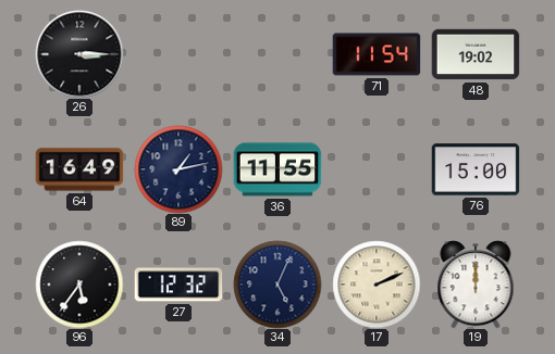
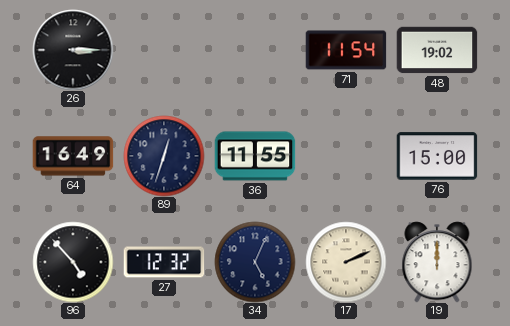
89: 1:13 -> 12:33 (164, 156)
96: 5:36 -> 4:53 (73, 262)
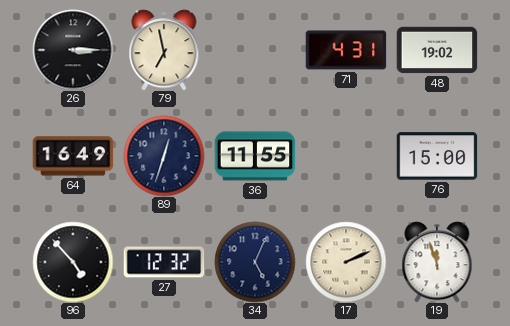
79: none -> 6:58 (164, 50)
71: 11:54 -> 4:31 (346, 50)
19: 12:00 -> 11:57 (437, 262)
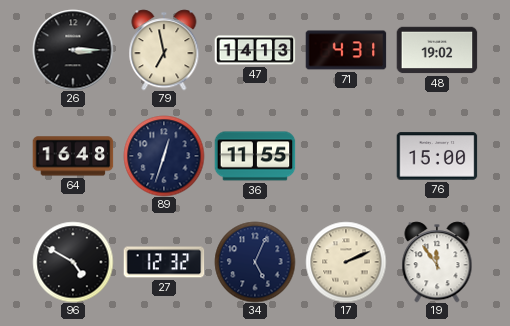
47: none -> 14:13 (255, 50)
64: 16:49 -> 16:48 (73, 156)
96: 4:53 -> 4:50 (73, 262)
19: 11:57 -> 11:54 (437, 262)
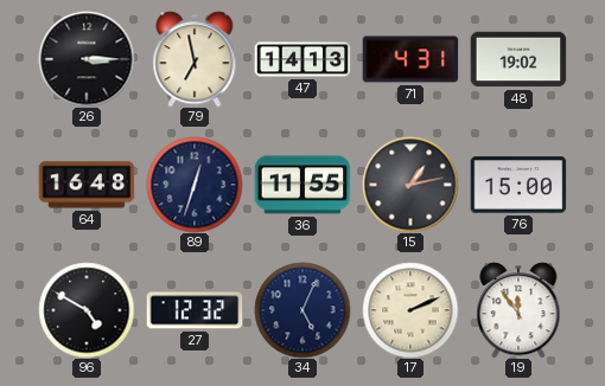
15: none -> 1:13 (410, 185)
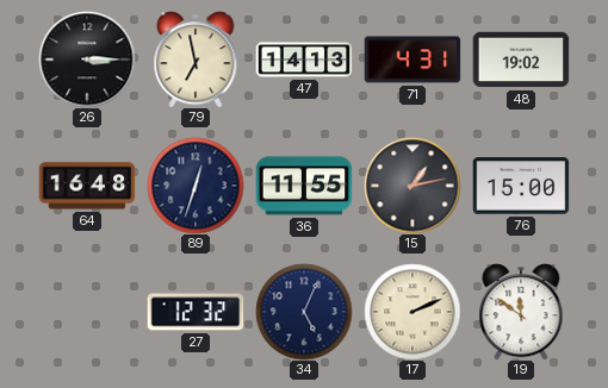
96: 4:50 -> none (87, 310)
19: 11:54 -> 11:51 (521, 312)
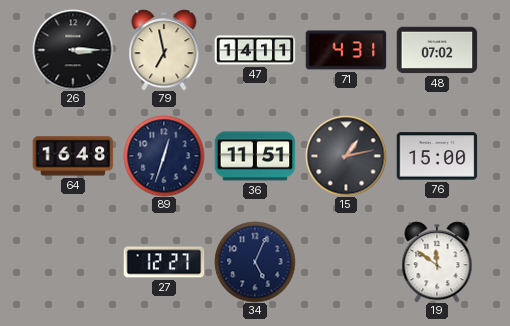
47: 14:13 -> 14:11 (255, 50)
48: 19:02 -> 07:02 (437, 50)
36: 11:55 -> 11:51 (255, 156)
27: 12:32 -> 12:27 (164, 262)
17: 2:11 -> none (412, 312)
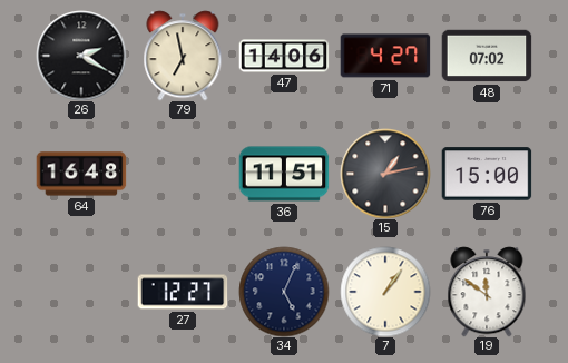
26: 3:15 -> 2:20 (81, 56)
47: 14:11 -> 14:06 (284, 56)
71: 4:31 -> 4:27 (385, 56)
89: 12:33 -> none (164, 156)
7: none -> 1:06 (385, 292)
